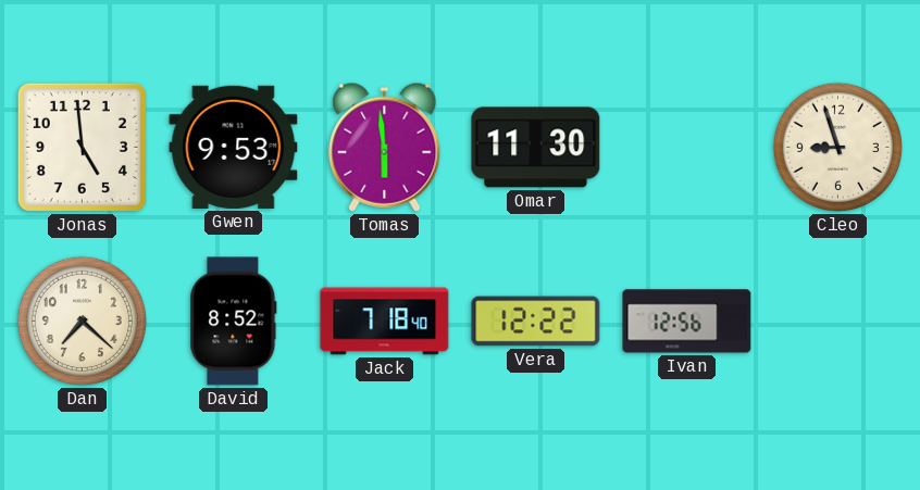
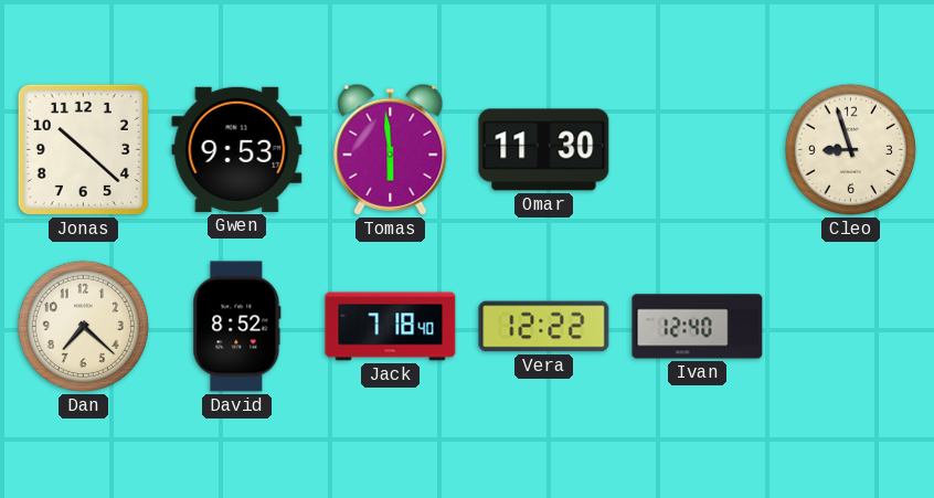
Jonas: 4:59 -> 10:22 (83, 149)
Ivan: 12:56 -> 12:40 (698, 327)
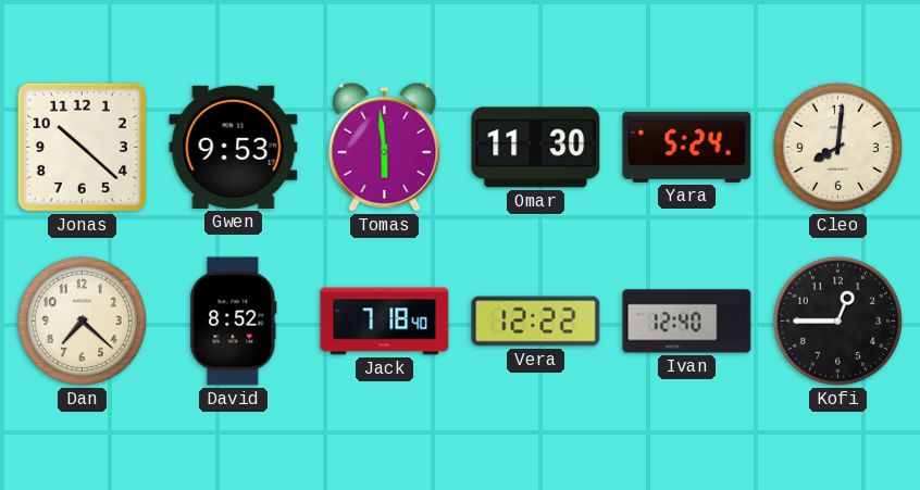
Yara: none -> 5:24 (687, 147)
Cleo: 8:57 -> 8:01 (837, 147)
Kofi: none -> 12:45 (837, 321)
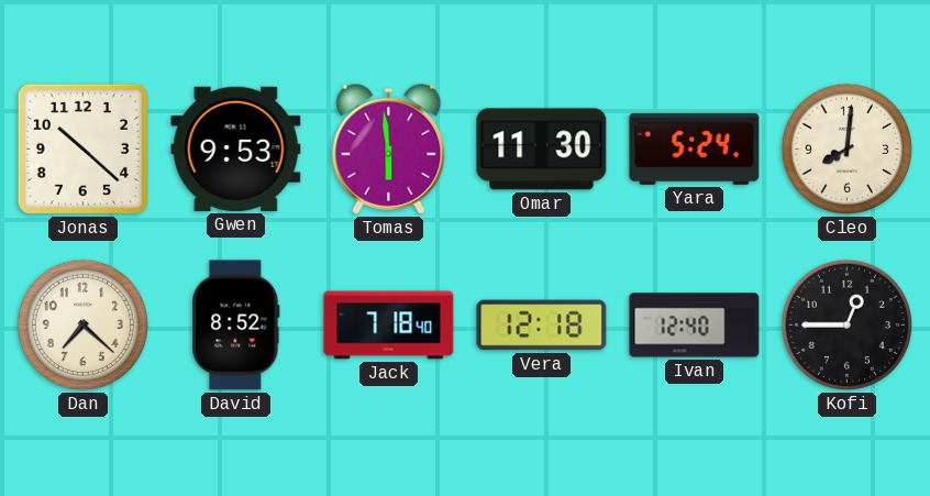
Vera: 12:22 -> 12:18 (542, 326)
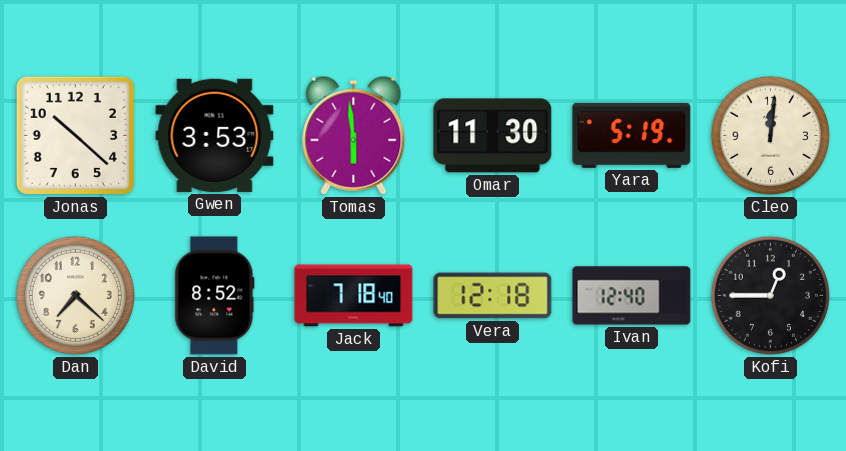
Gwen: 9:53 -> 3:53 (215, 135)
Yara: 5:24 -> 5:19 (632, 135)
Cleo: 8:01 -> 12:01 (770, 135)
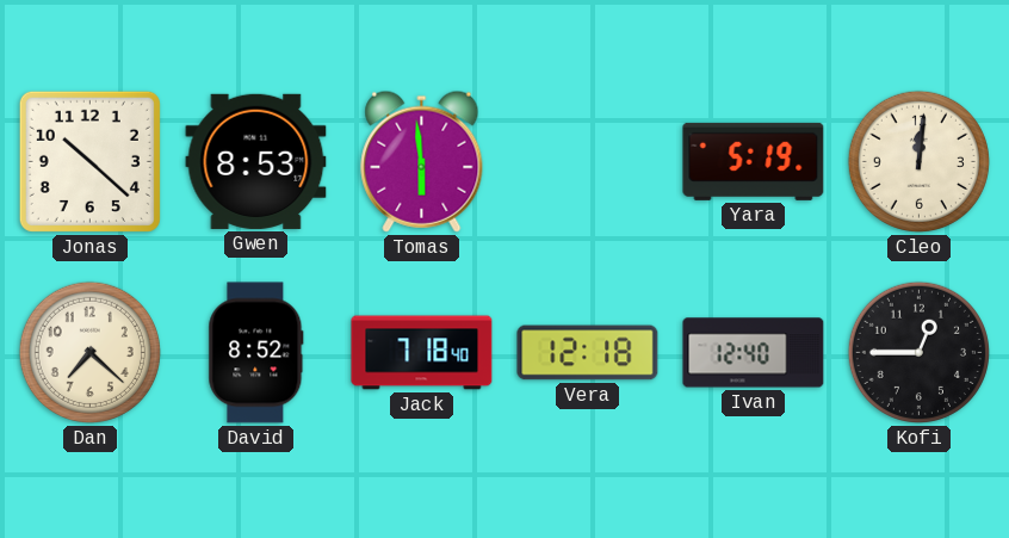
Gwen: 3:53 -> 8:53 (256, 161)
Omar: 11:30 -> none (493, 136)
